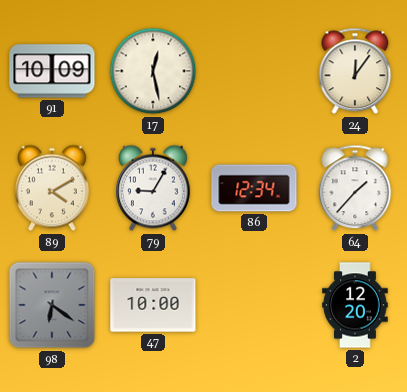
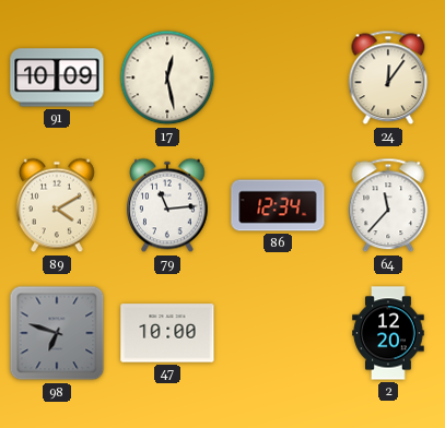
79: 9:05 -> 11:14 (168, 205)
64: 1:37 -> 11:37 (388, 205)
98: 6:21 -> 6:48 (57, 333)
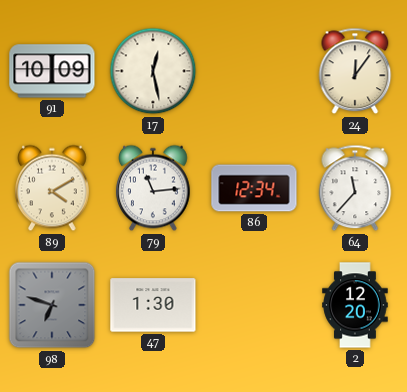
47: 10:00 -> 1:30 (153, 305)
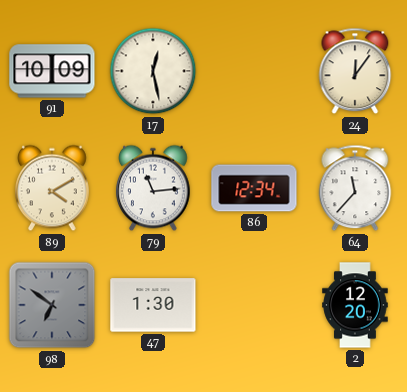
98: 6:48 -> 6:51 (52, 305)
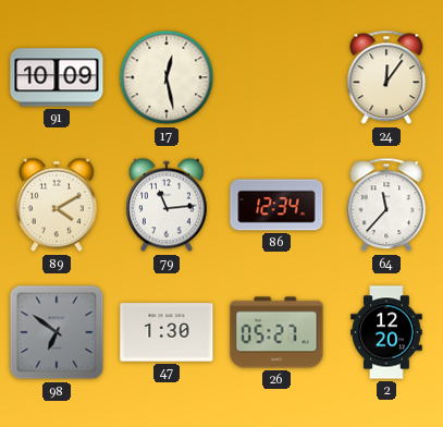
26: none -> 05:27 (276, 332)
